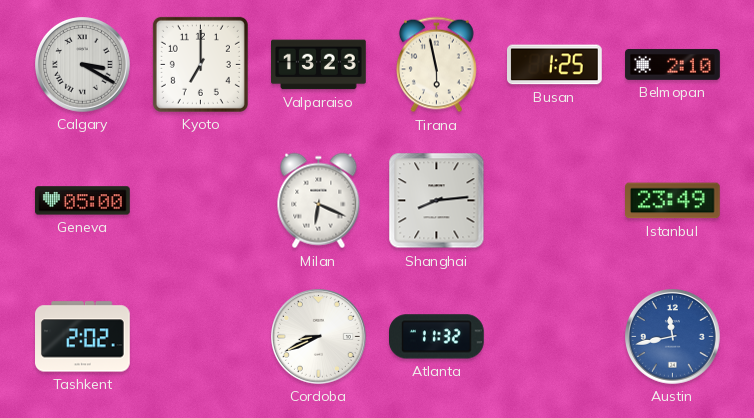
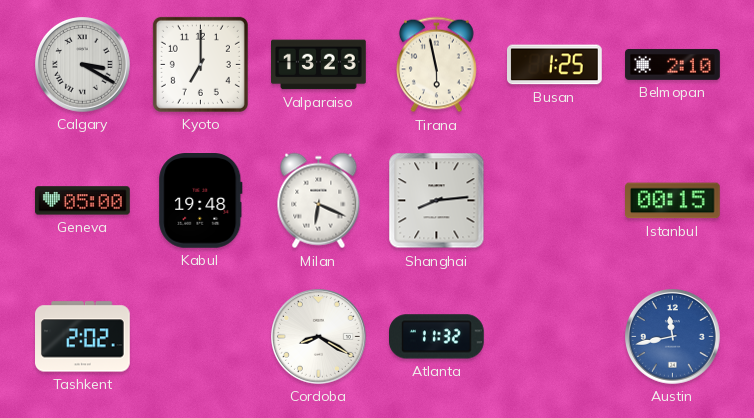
Kabul: none -> 19:48 (201, 201)
Istanbul: 23:49 -> 00:15 (673, 201)
Cordoba: 8:41 -> 8:20 (319, 337)
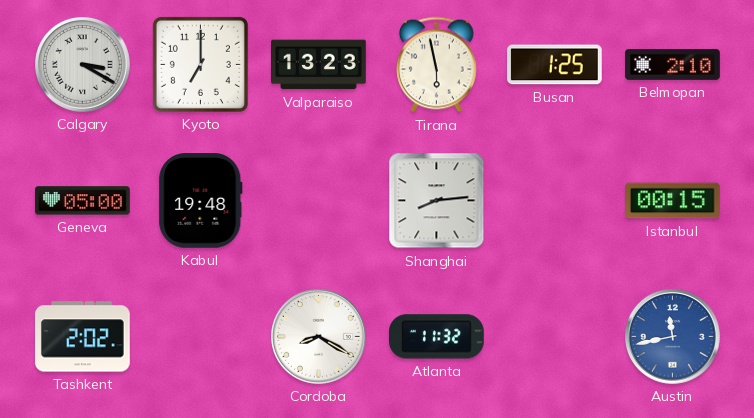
Milan: 6:19 -> none (319, 201)
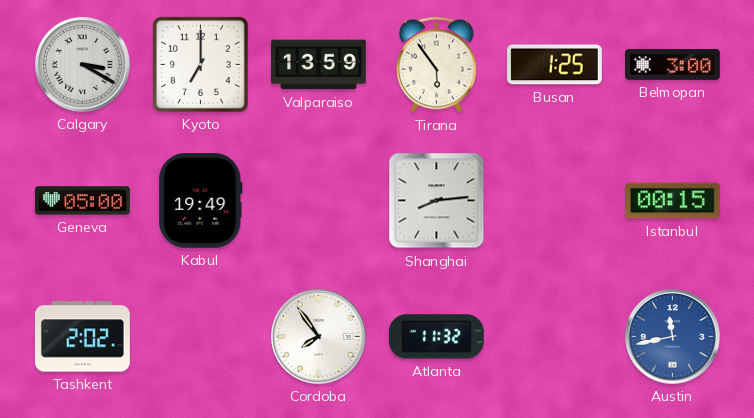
Valparaiso: 13:23 -> 13:59 (319, 65)
Tirana: 5:58 -> 5:54 (436, 65)
Belmopan: 2:10 -> 3:00 (673, 64)
Kabul: 19:48 -> 19:49 (201, 201)
Cordoba: 8:20 -> 7:54 (319, 337)
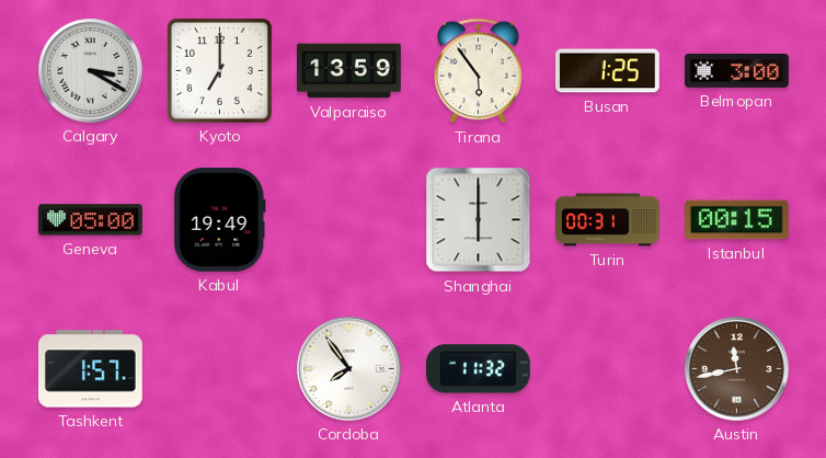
Shanghai: 8:14 -> 6:00 (479, 220)
Turin: none -> 00:31 (608, 220)
Tashkent: 2:02 -> 1:57 (91, 369)
Austin dial: blue -> brown (737, 369)
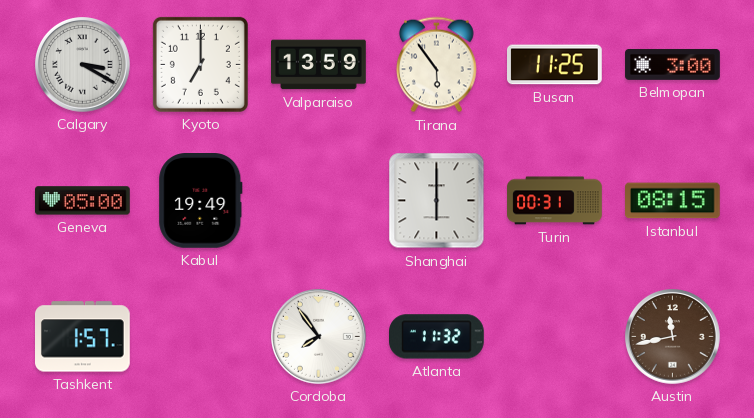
Busan: 1:25 -> 11:25 (555, 65)
Istanbul: 00:15 -> 08:15 (673, 201)
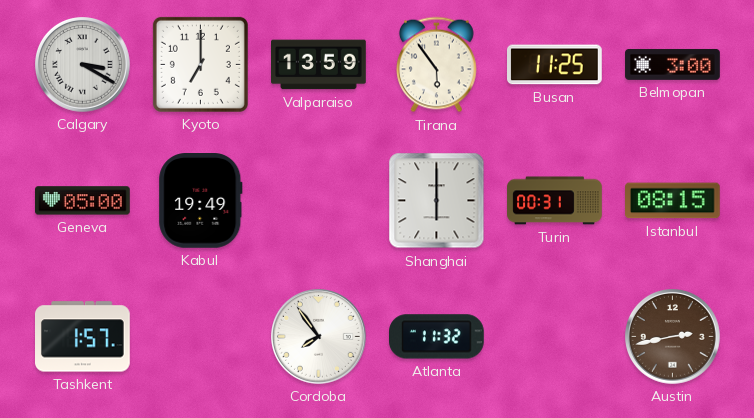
Austin: 11:43 -> 2:43 (673, 337)
